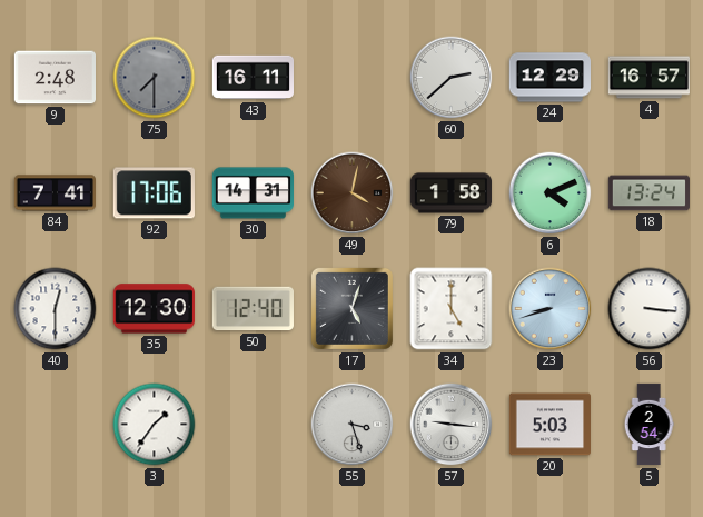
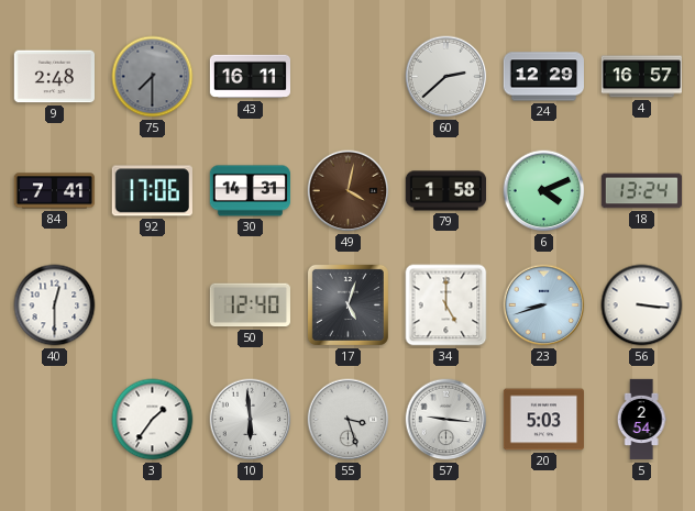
35: 12:30 -> none (154, 309)
10: none -> 5:59 (251, 420)
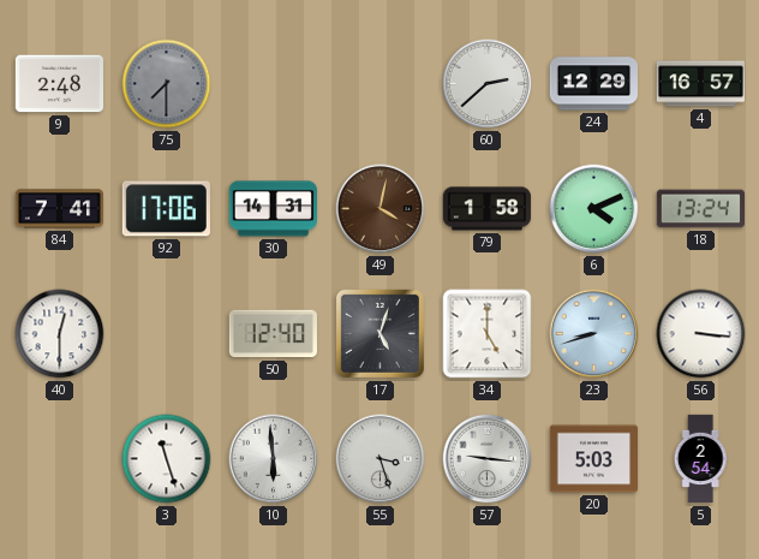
43: 16:11 -> none (250, 77)
3: 1:36 -> 11:27 (167, 459)
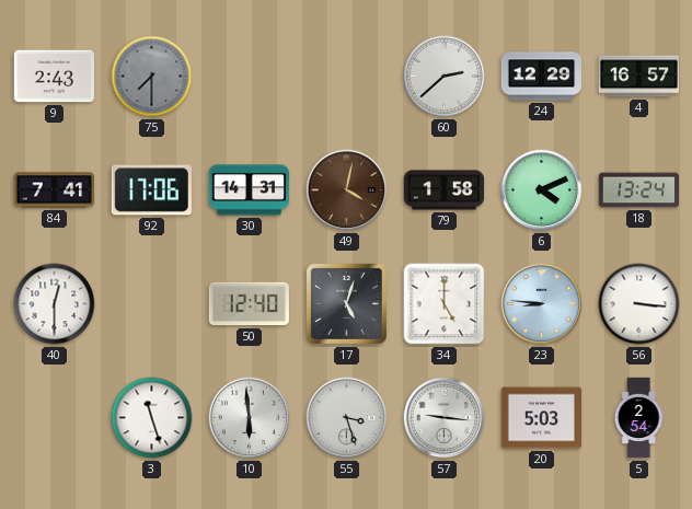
9: 2:48 -> 2:43 (54, 77)
23: 8:42 -> 8:46 (542, 304)
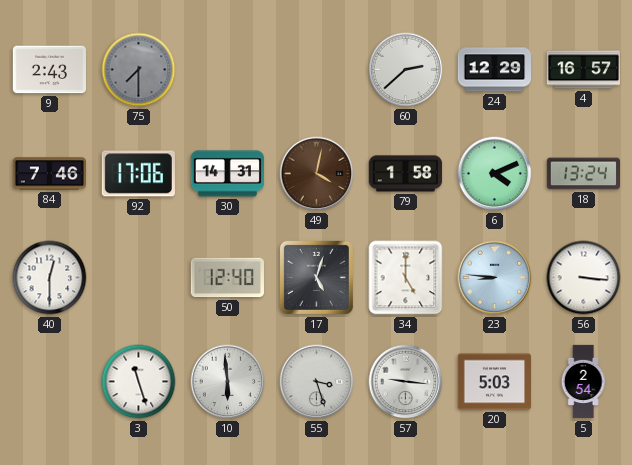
84: 7:41 -> 7:46 (49, 174)
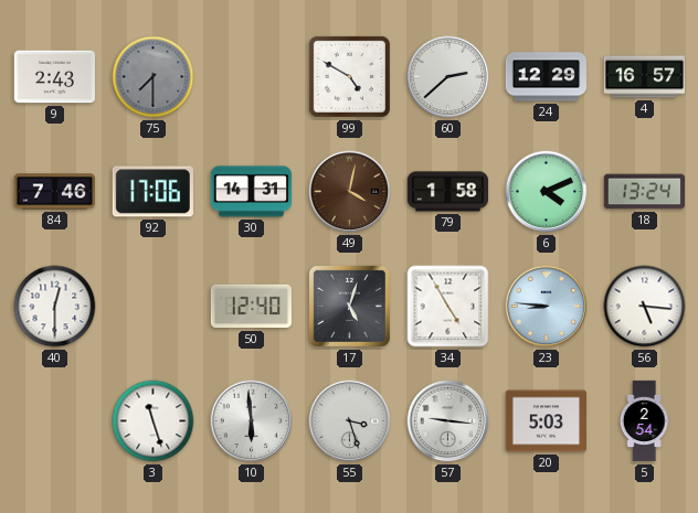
99: none -> 4:50 (349, 76)
34: 5:00 -> 4:55 (448, 307)
56: 3:16 -> 5:16 (645, 307)
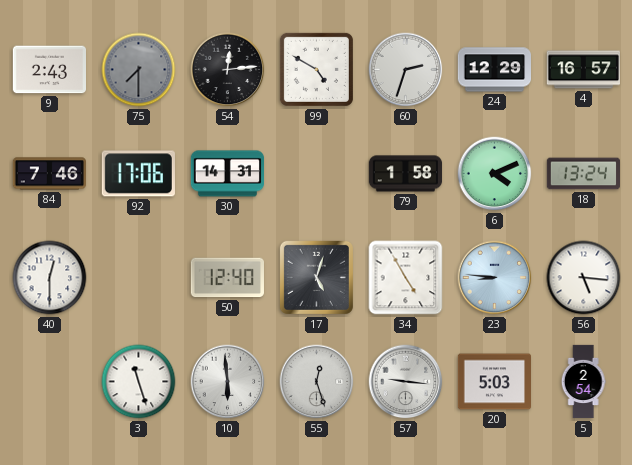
54: none -> 12:14 (228, 70)
60: 2:38 -> 2:33 (406, 70)
49: 4:02 -> none (350, 192)
55: 3:27 -> 12:27 (317, 382)
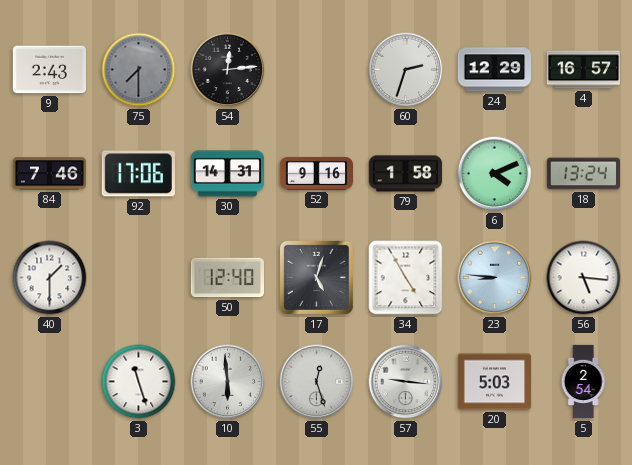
99: 4:50 -> none (316, 69)
52: none -> 9:16 (317, 173)
40: 12:30 -> 1:30 (50, 278)
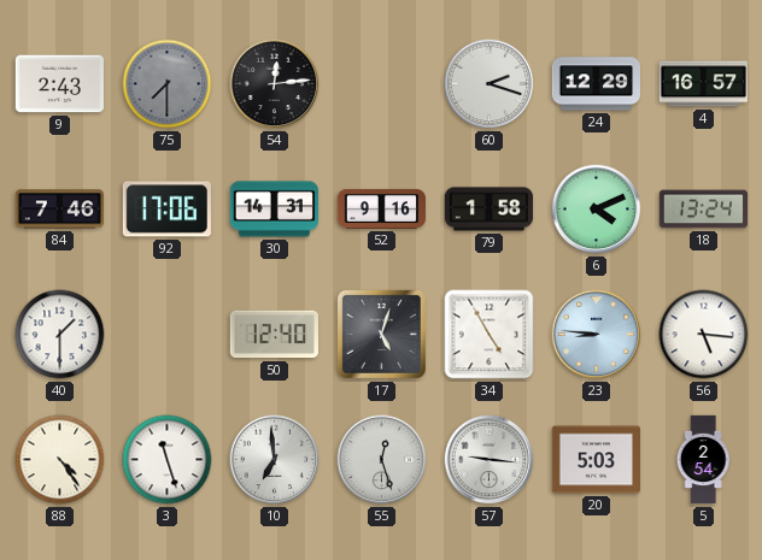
60: 2:33 -> 2:18 (490, 84)
88: none -> 4:24 (60, 460)
10: 5:59 -> 6:59 (275, 460)
